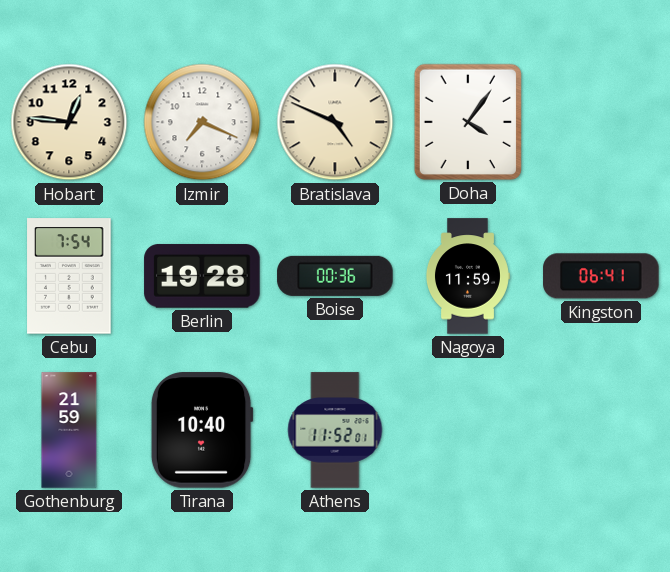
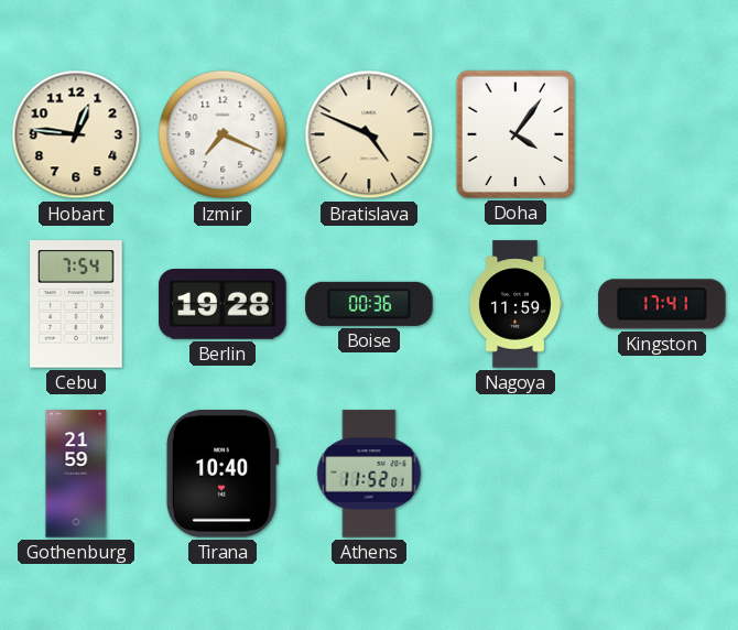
Kingston: 06:41 -> 17:41 (662, 304)
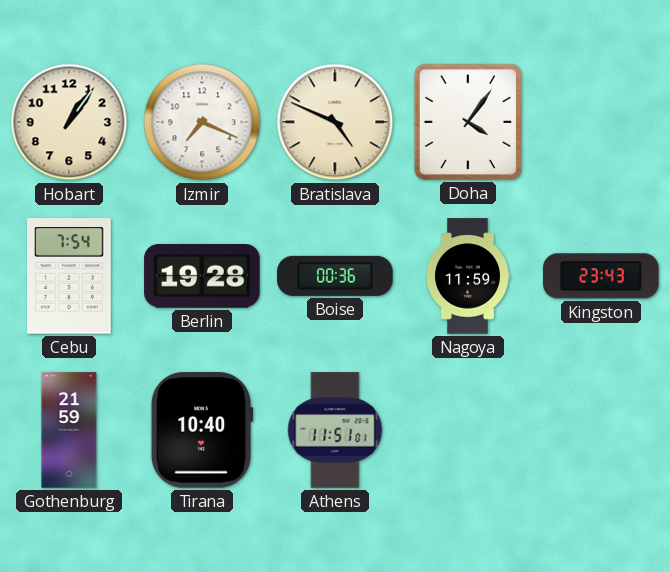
Hobart: 12:46 -> 1:06 (69, 122)
Kingston: 17:41 -> 23:43 (601, 276)
Athens: 11:52 -> 11:51 (335, 430)
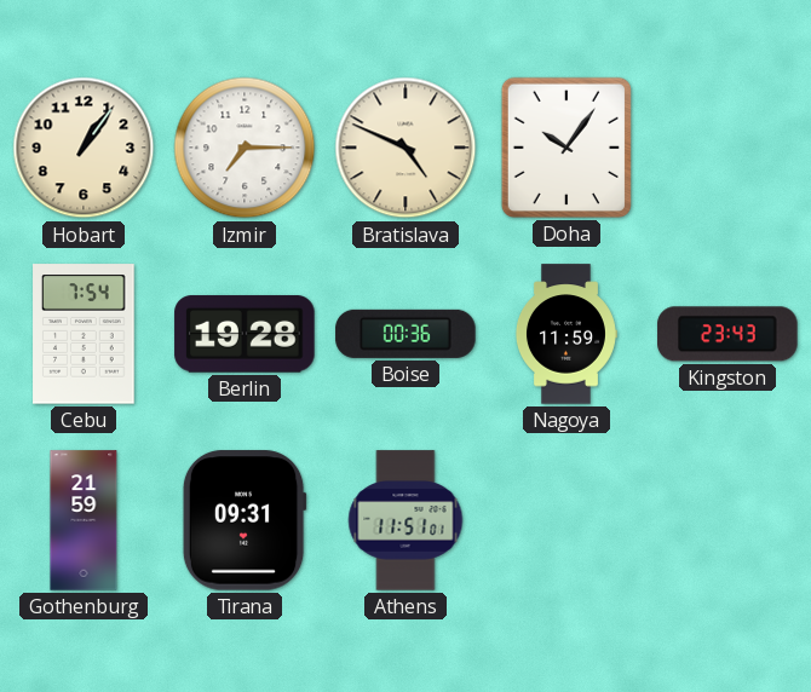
Izmir: 7:19 -> 7:15 (245, 148)
Doha: 4:06 -> 10:06 (566, 148)
Tirana: 10:40 -> 09:31 (245, 520)
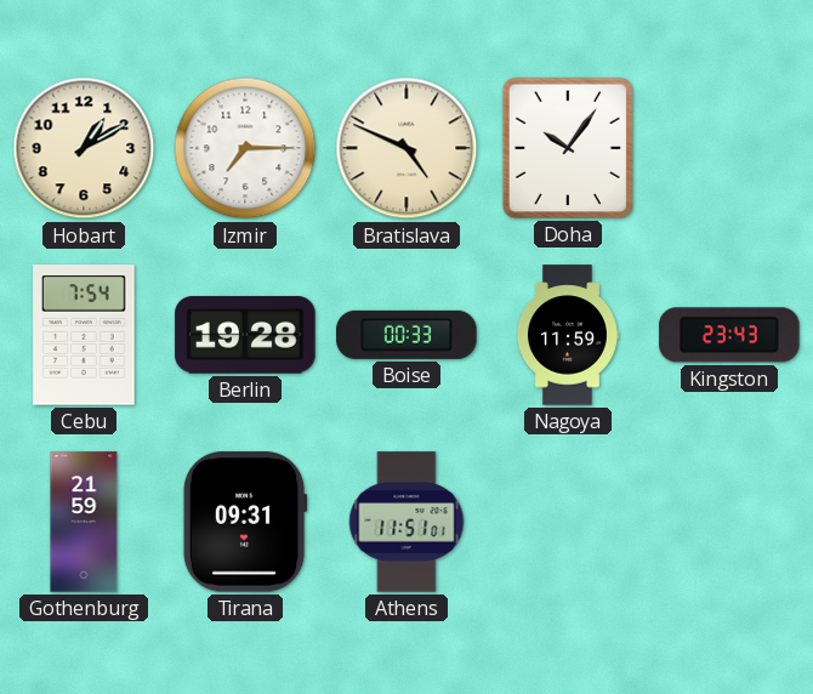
Hobart: 1:06 -> 1:10 (84, 148)
Boise: 00:36 -> 00:33 (406, 335)
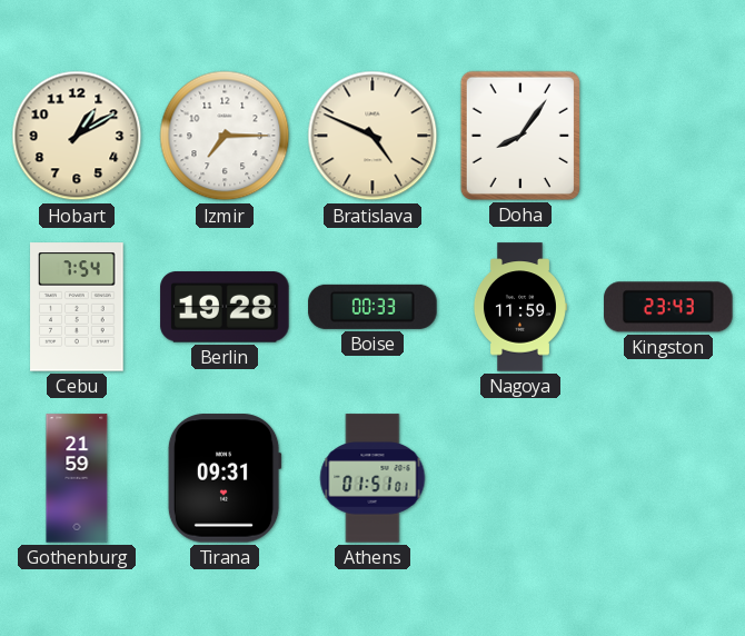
Doha: 10:06 -> 8:06 (520, 136)
Athens: 11:51 -> 01:51 (372, 478)
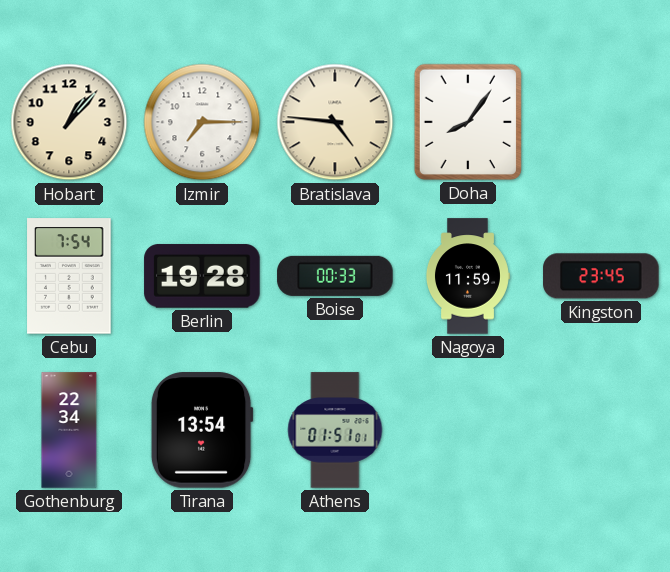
Hobart: 1:10 -> 1:07 (69, 122)
Bratislava: 4:49 -> 4:46 (335, 122)
Kingston: 23:43 -> 23:45 (601, 276)
Gothenburg: 21:59 -> 22:34 (69, 430)
Tirana: 09:31 -> 13:54 (202, 430)
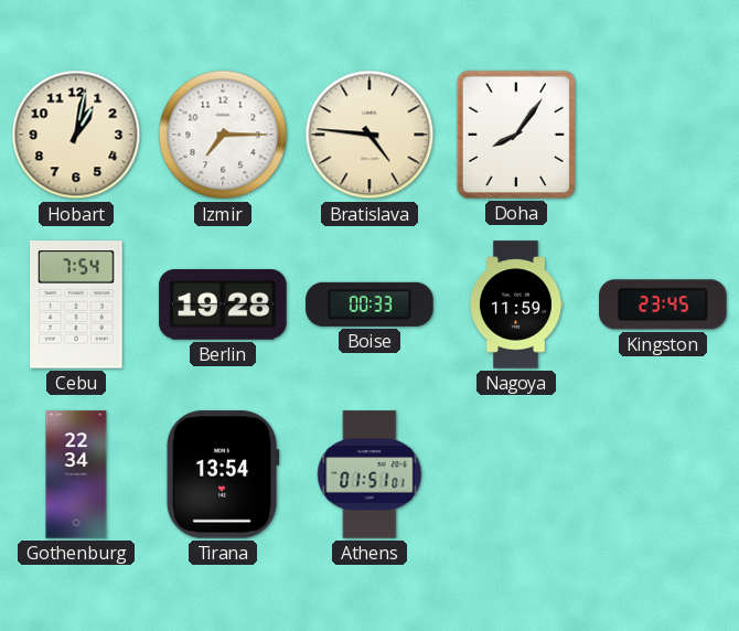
Hobart: 1:07 -> 1:02 (76, 135)
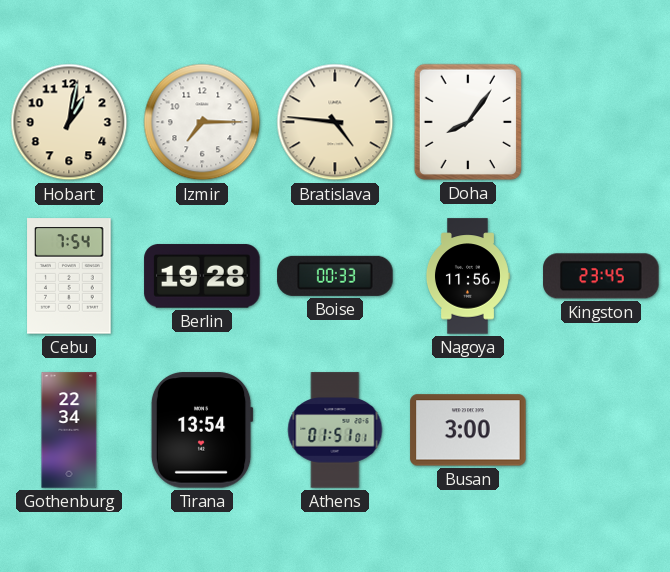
Nagoya: 11:59 -> 11:56 (467, 276)
Busan: none -> 3:00 (468, 430)
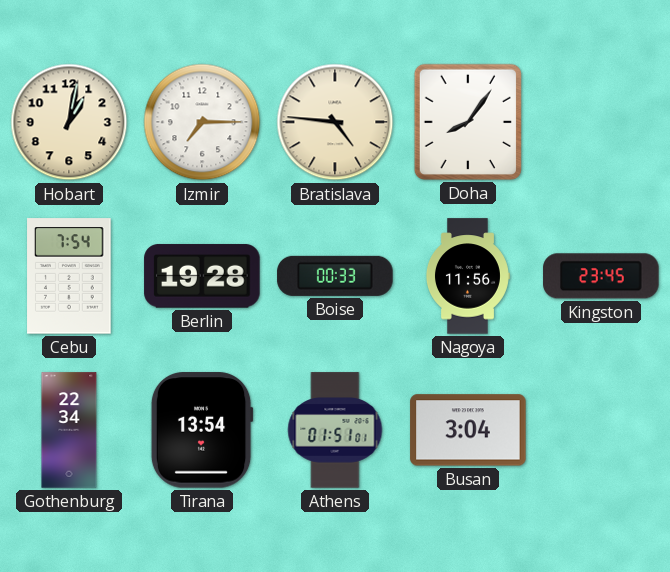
Busan: 3:00 -> 3:04 (468, 430)
